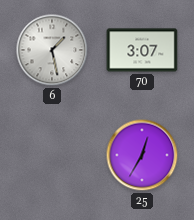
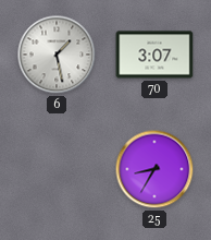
25: 12:35 -> 8:35 (154, 169)
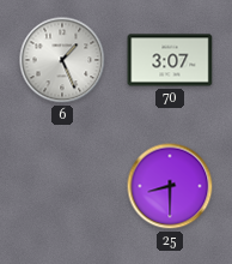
6: 1:28 -> 1:26 (62, 60)
25: 8:35 -> 8:30 (170, 186)
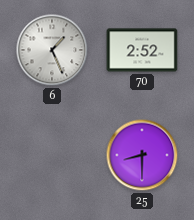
70: 3:07 -> 2:52 (142, 50)
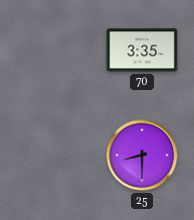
6: 1:26 -> none (52, 50)
70: 2:52 -> 3:35 (142, 50)
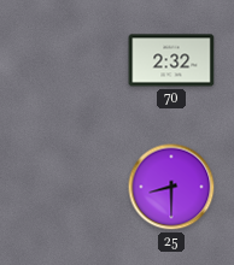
70: 3:35 -> 2:32 (171, 60)
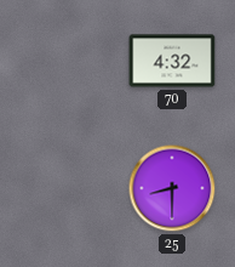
70: 2:32 -> 4:32 (172, 61)
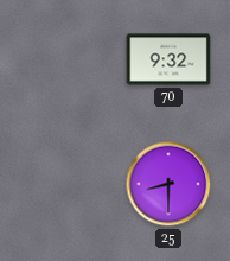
70: 4:32 -> 9:32 (168, 59)
